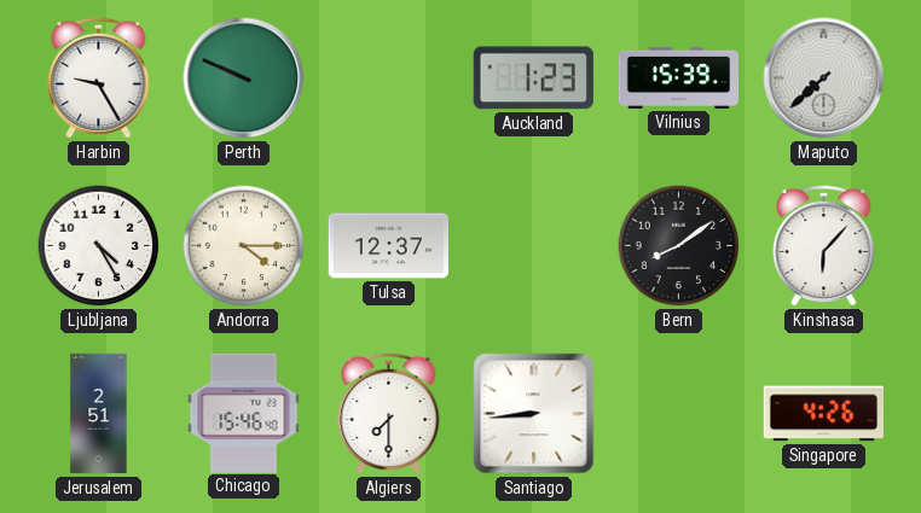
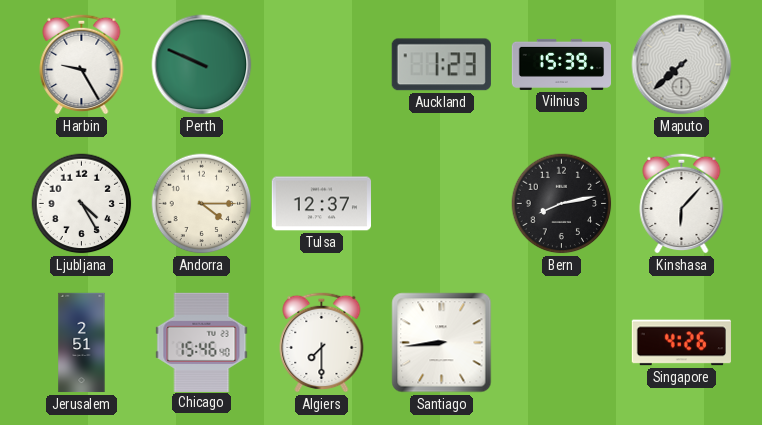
Bern: 8:09 -> 8:13 (562, 204)
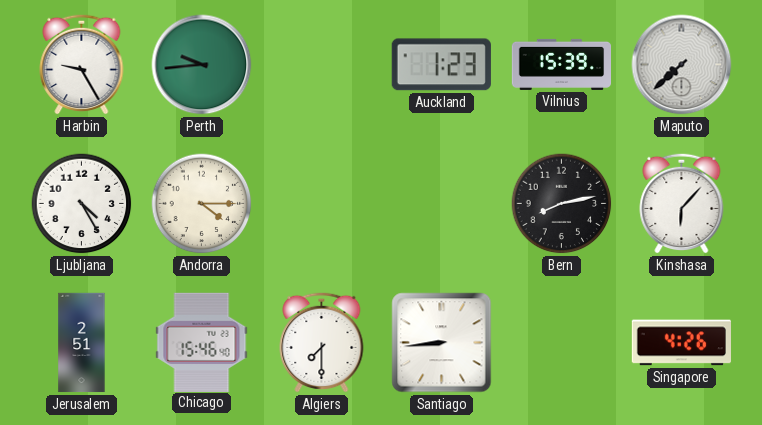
Perth: 9:49 -> 9:44 (202, 65)
Tulsa: 12:37 -> none (321, 204)
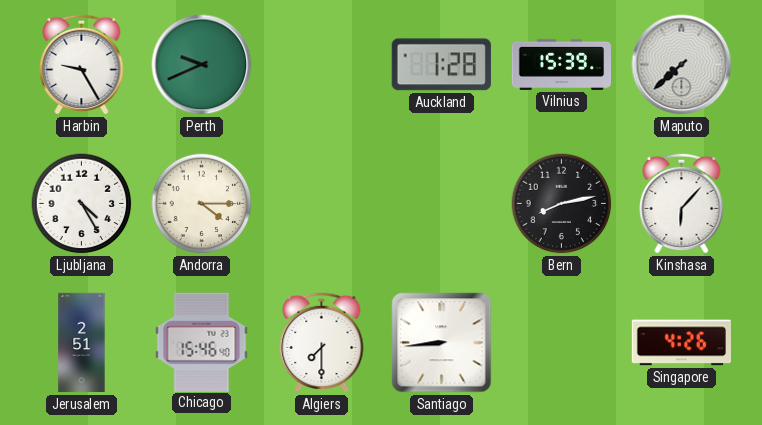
Perth: 9:44 -> 9:41 (202, 65)
Auckland: 1:23 -> 1:28 (441, 65)
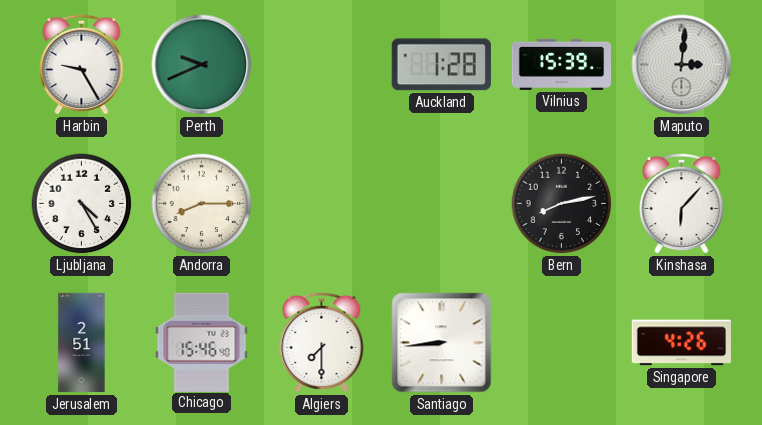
Maputo: 7:38 -> 3:01 (682, 65)
Andorra: 4:15 -> 8:15 (202, 204)
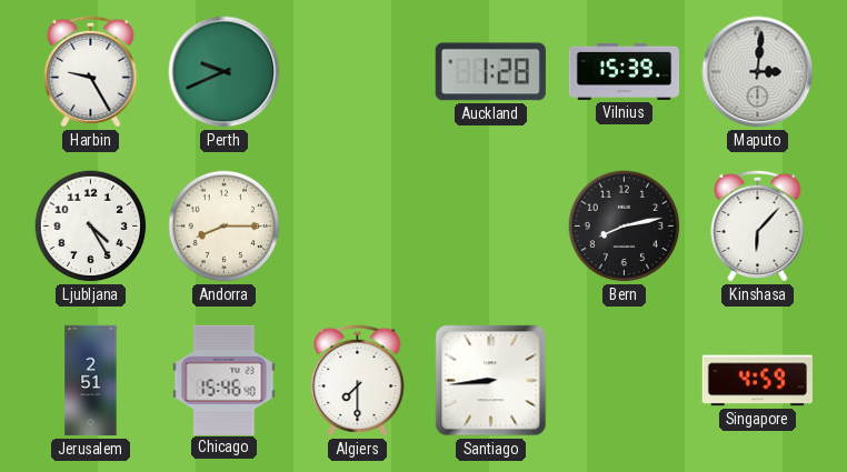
Singapore: 4:26 -> 4:59 (757, 381)
